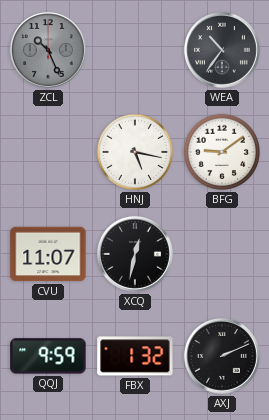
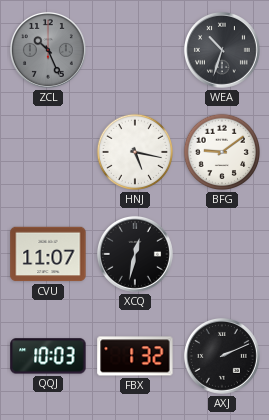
WEA: 10:36 -> 10:33 (222, 50)
QQJ: 9:59 -> 10:03 (48, 356)
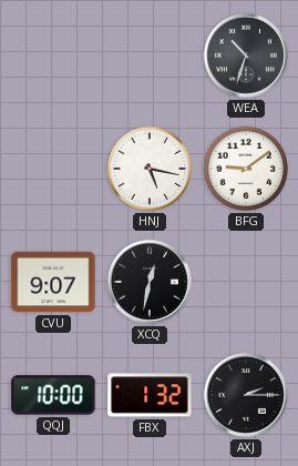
ZCL: 10:26 -> none (48, 50)
CVU: 11:07 -> 9:07 (53, 282)
QQJ: 10:03 -> 10:00 (53, 395)
AXJ: 2:11 -> 2:15 (246, 395)
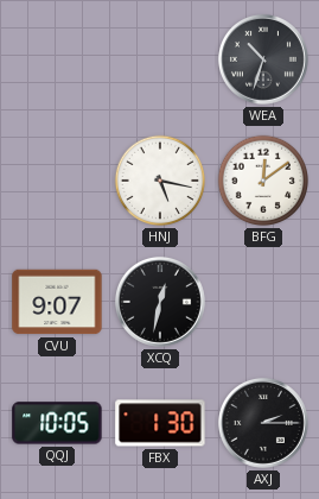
BFG: 9:09 -> 12:09 (263, 181)
QQJ: 10:00 -> 10:05 (57, 423)
FBX: 1:32 -> 1:30 (160, 423)
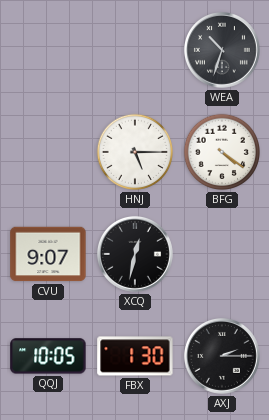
HNJ: 5:17 -> 5:15 (135, 152)
BFG: 12:09 -> 4:21 (222, 152)
